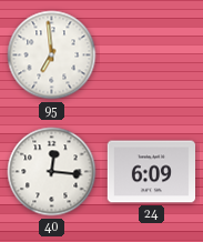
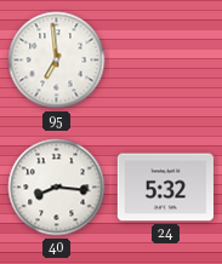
40: 12:16 -> 8:16 (57, 188)
24: 6:09 -> 5:32 (165, 188)
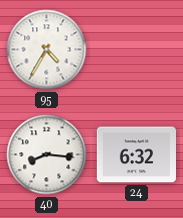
95: 6:59 -> 4:35 (47, 50)
24: 5:32 -> 6:32 (136, 155)
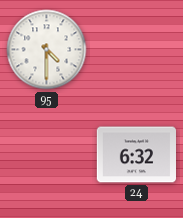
95: 4:35 -> 4:30 (47, 50)
40: 8:16 -> none (47, 155)
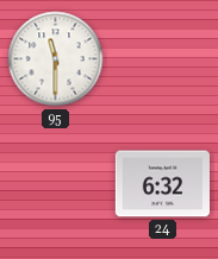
95: 4:30 -> 11:30 (56, 59)
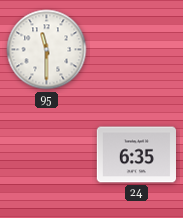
24: 6:32 -> 6:35 (136, 155)
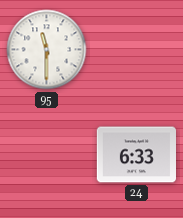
24: 6:35 -> 6:33 (136, 155)
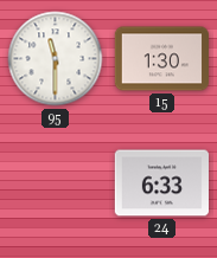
15: none -> 1:30 (161, 59)
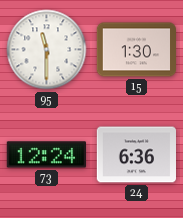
73: none -> 12:24 (46, 155)
24: 6:33 -> 6:36 (136, 155)
